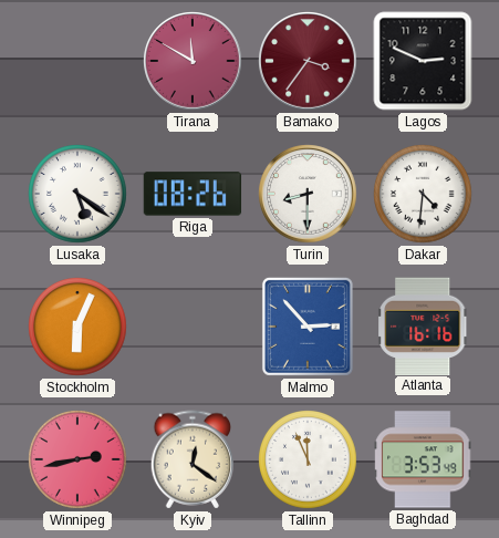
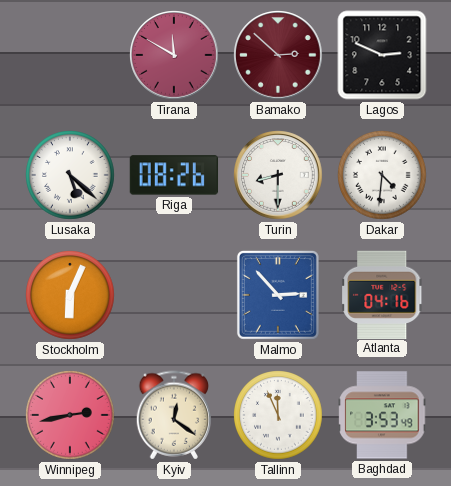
Bamako: 3:36 -> 2:52 (278, 55)
Lusaka: 5:21 -> 5:22 (70, 175)
Atlanta: 16:16 -> 04:16 (382, 294)
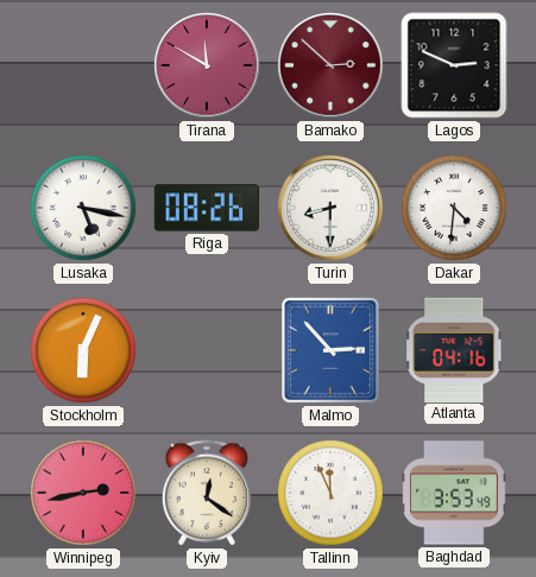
Lusaka: 5:22 -> 5:17 (83, 208)
